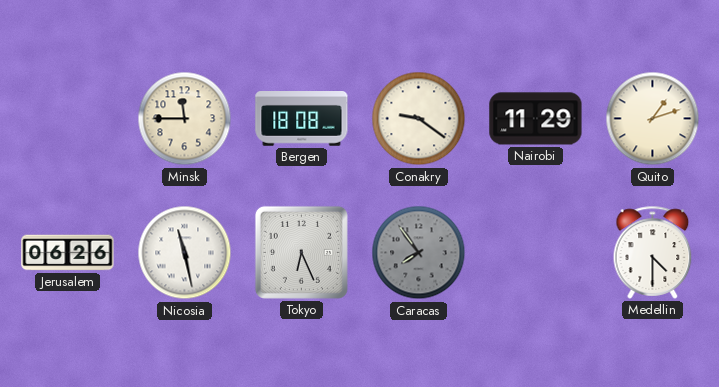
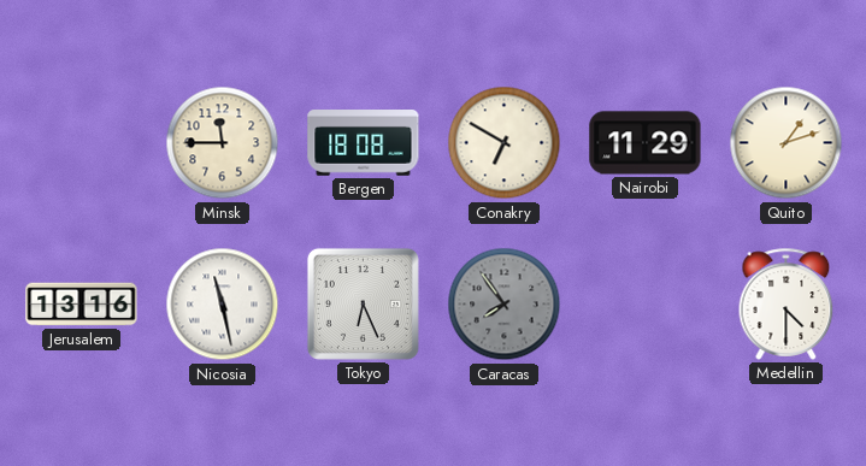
Conakry: 9:21 -> 6:50 (505, 143)
Jerusalem: 06:26 -> 13:16 (82, 305)
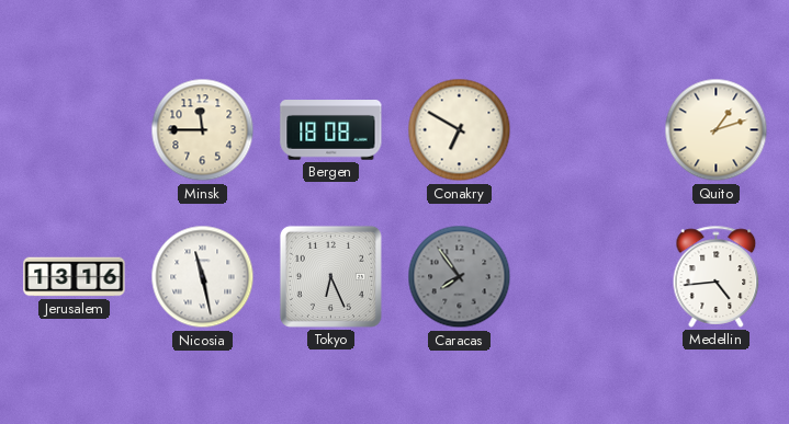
Nairobi: 11:29 -> none (646, 143)
Medellin: 4:30 -> 4:44 (717, 276)
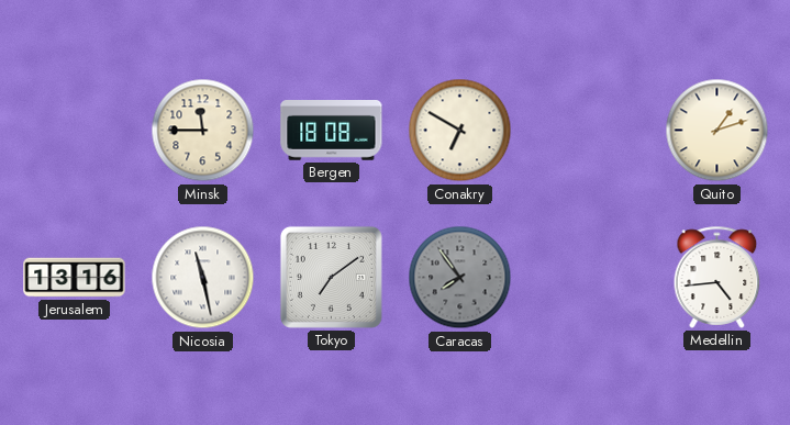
Tokyo: 6:26 -> 7:09 (331, 277)
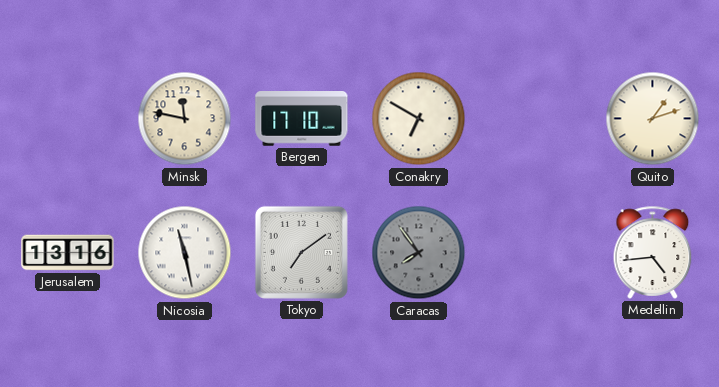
Minsk: 11:45 -> 11:47 (185, 119)
Bergen: 18:08 -> 17:10 (302, 119)
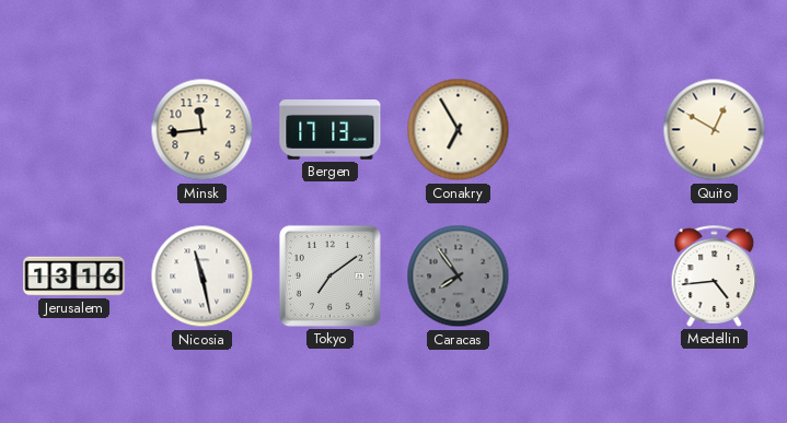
Minsk: 11:47 -> 11:44 (202, 130)
Bergen: 17:10 -> 17:13 (331, 130)
Conakry: 6:50 -> 6:55 (459, 130)
Quito: 1:12 -> 12:50 (715, 130)
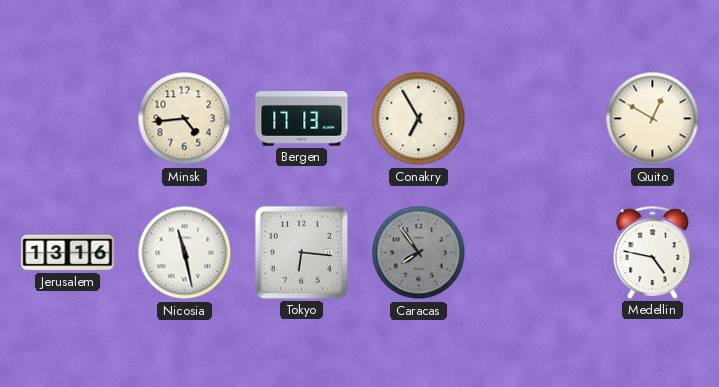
Minsk: 11:44 -> 4:44 (185, 119)
Tokyo: 7:09 -> 6:16 (301, 252)
Medellin: 4:44 -> 4:47 (653, 252)
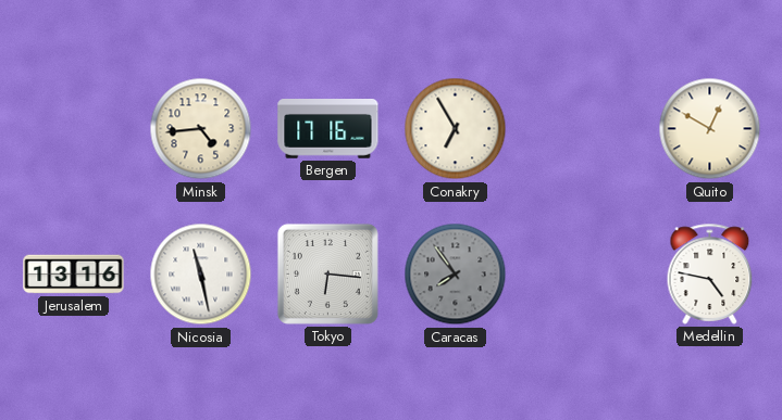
Bergen: 17:13 -> 17:16 (328, 129)
